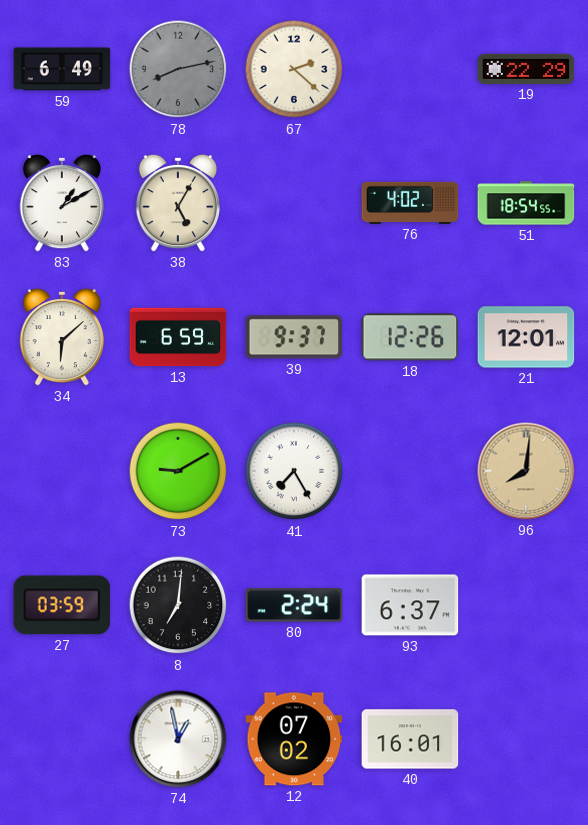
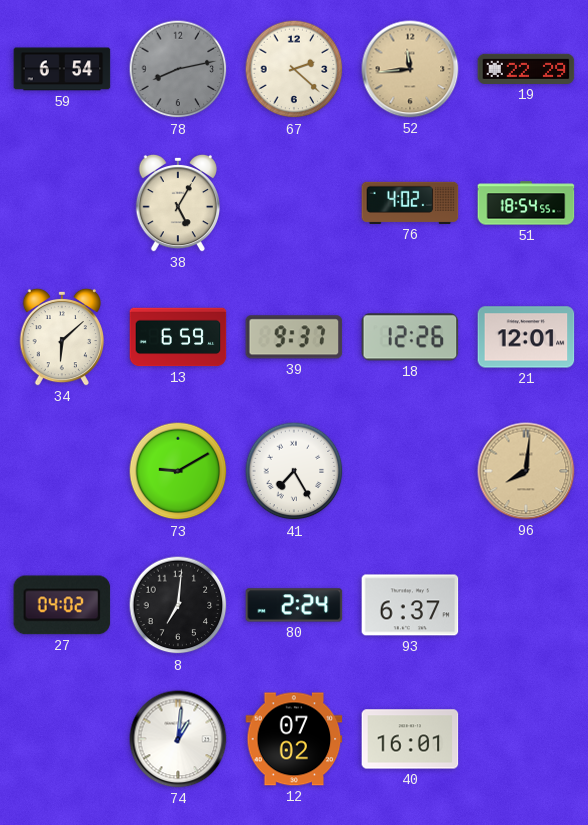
59: 6:49 -> 6:54 (62, 69)
52: none -> 11:44 (410, 69)
83: 1:10 -> none (61, 203)
27: 03:59 -> 04:02 (62, 605)
74: 12:58 -> 1:01 (178, 739)
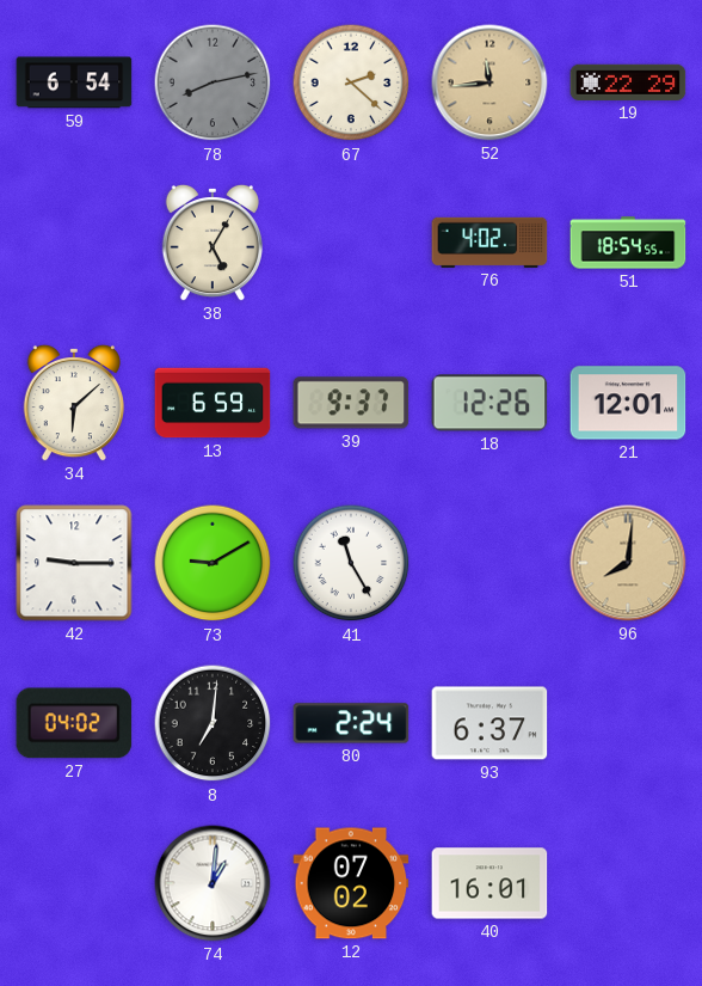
42: none -> 9:15 (74, 563)
41: 7:25 -> 11:25 (351, 563)
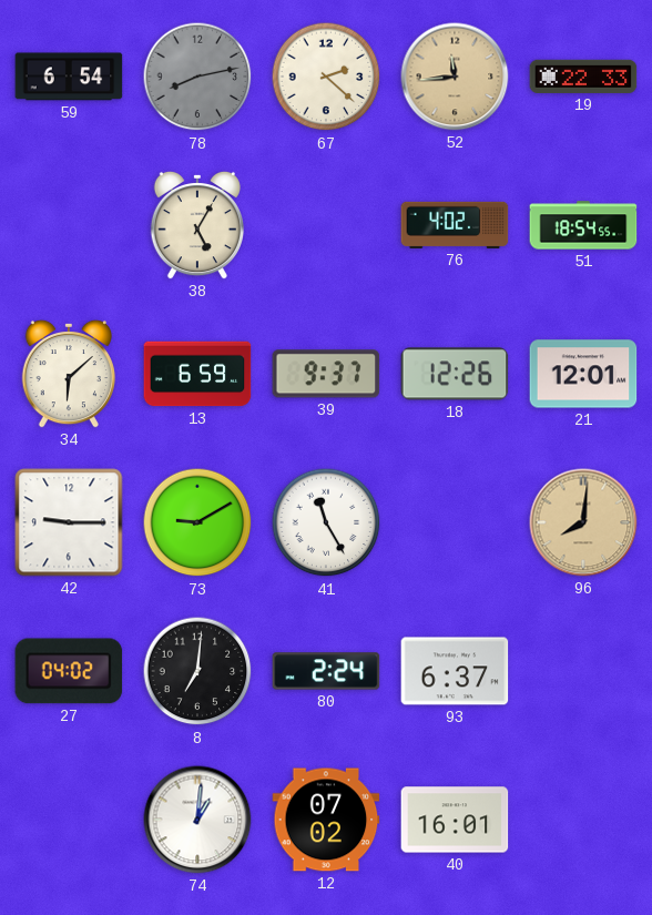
19: 22:29 -> 22:33 (583, 77)
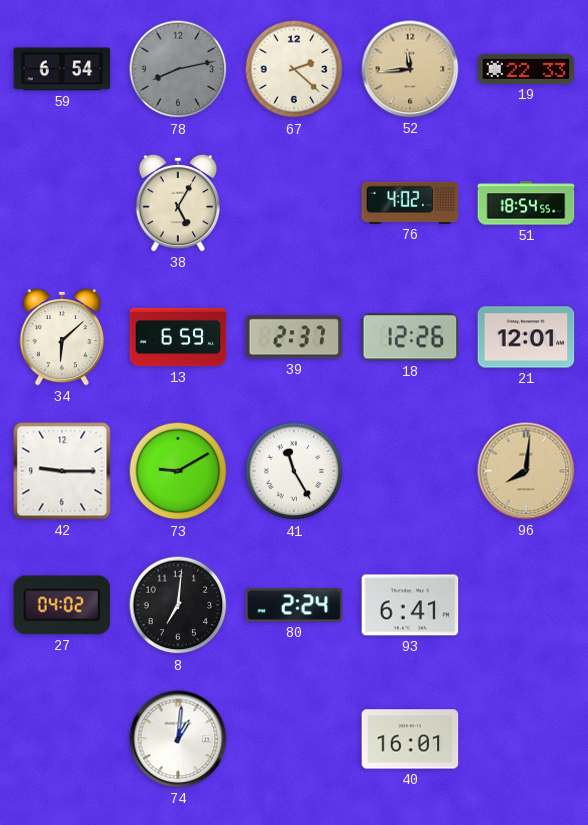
39: 9:37 -> 2:37 (294, 337)
93: 6:37 -> 6:41 (410, 605)
12: 07:02 -> none (326, 820)
